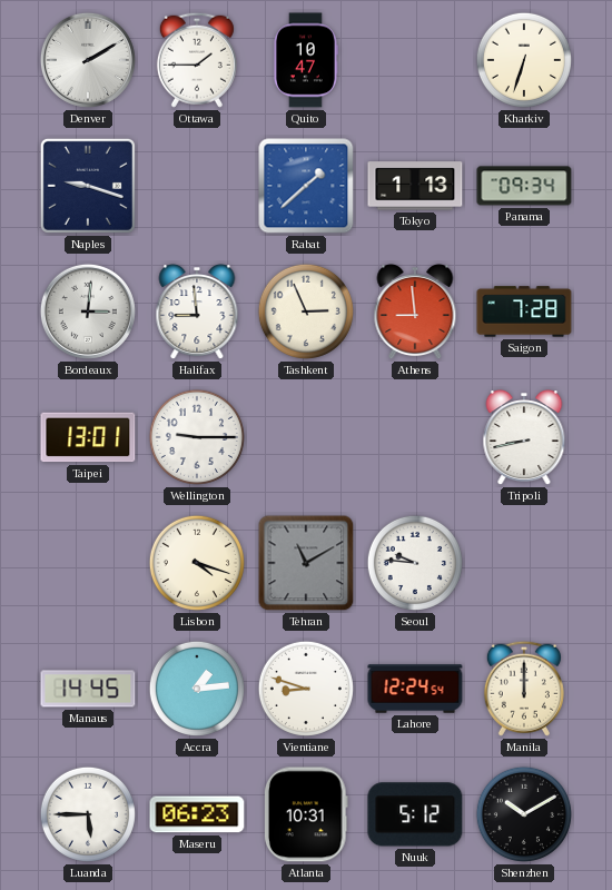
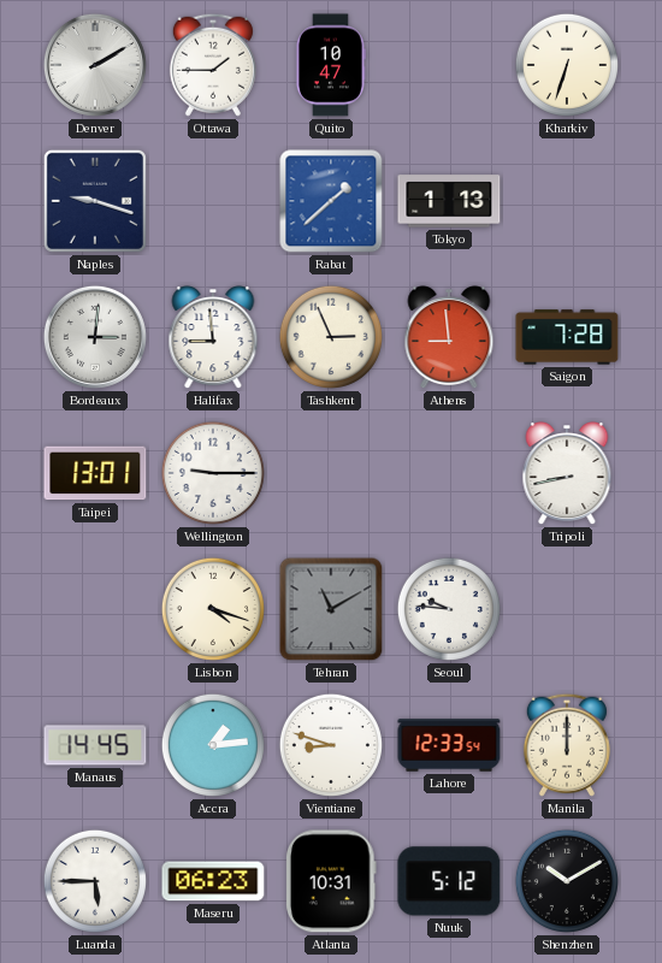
Panama: 09:34 -> none (524, 186)
Lahore: 12:24 -> 12:33 (449, 745)
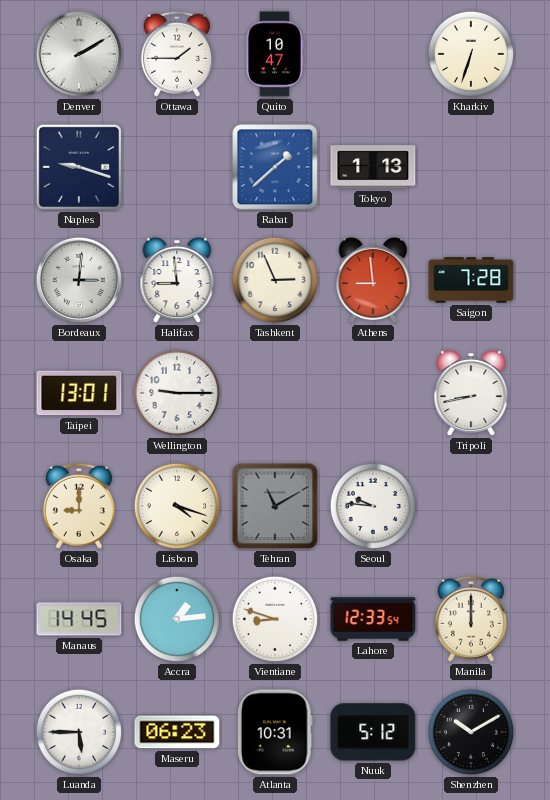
Osaka: none -> 9:00 (79, 506)
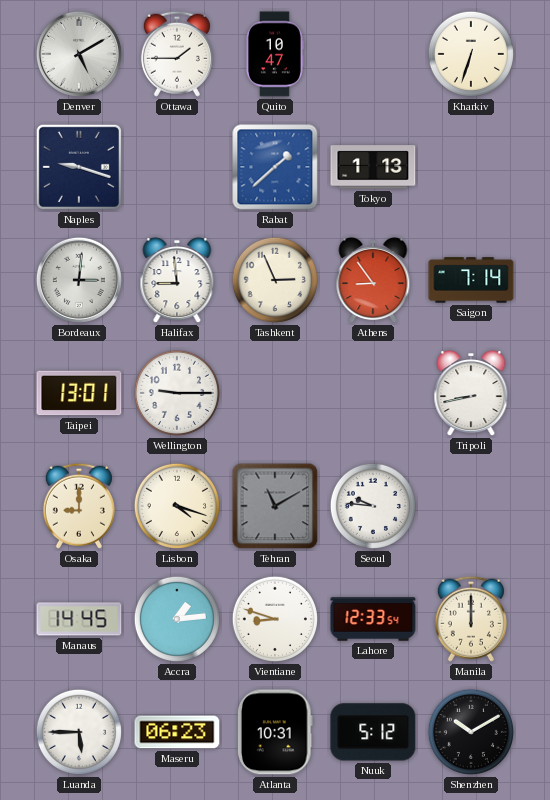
Denver: 2:10 -> 5:10 (79, 54)
Athens: 8:59 -> 8:54 (373, 281)
Saigon: 7:28 -> 7:14 (471, 280)
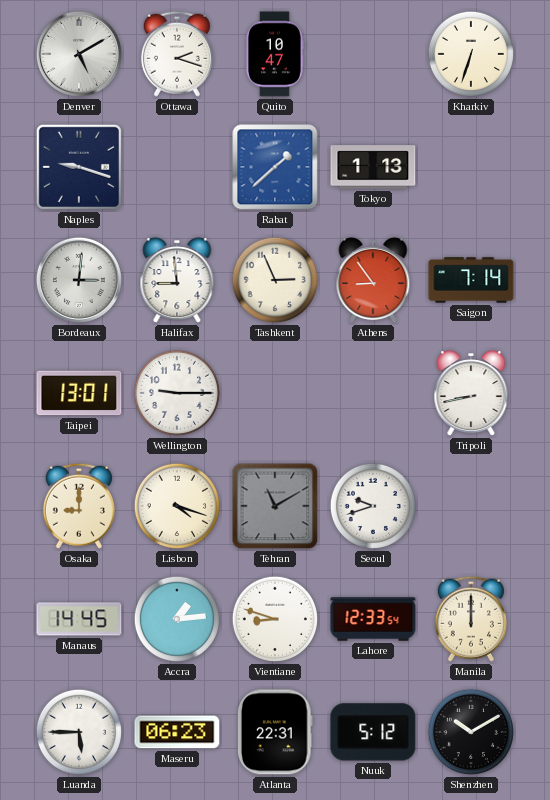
Ottawa: 1:45 -> 2:18 (177, 54)
Seoul: 9:46 -> 9:42 (373, 506)
Atlanta: 10:31 -> 22:31 (275, 732)
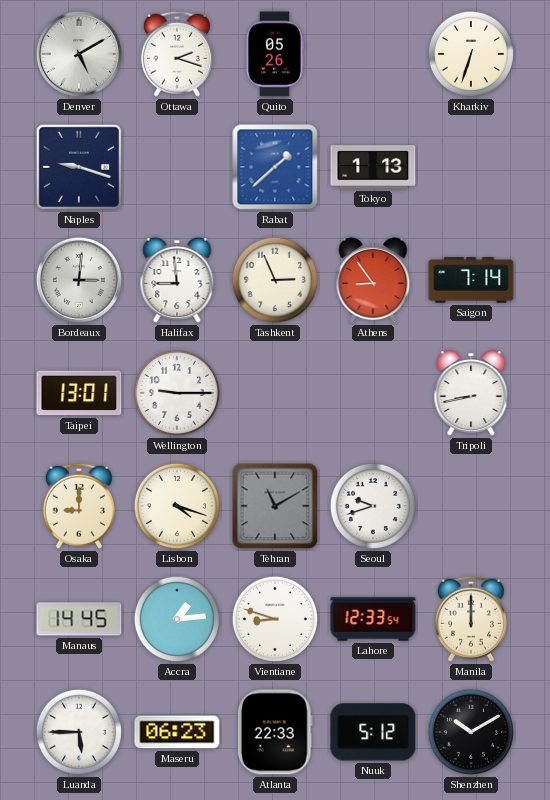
Quito: 10:47 -> 05:26 (274, 54)
Atlanta: 22:31 -> 22:33 (275, 732)
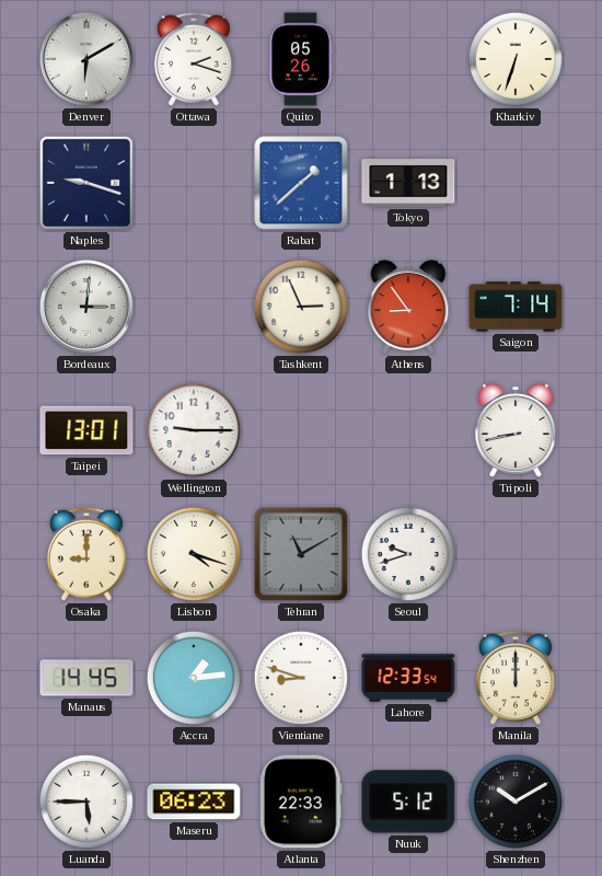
Denver: 5:10 -> 6:10 (86, 59)
Halifax: 8:59 -> none (177, 281)
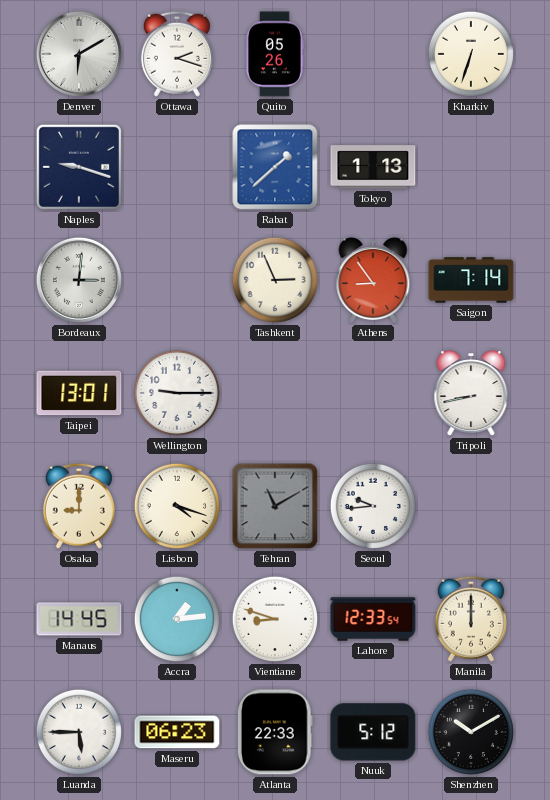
Seoul: 9:42 -> 9:44 (373, 506)
